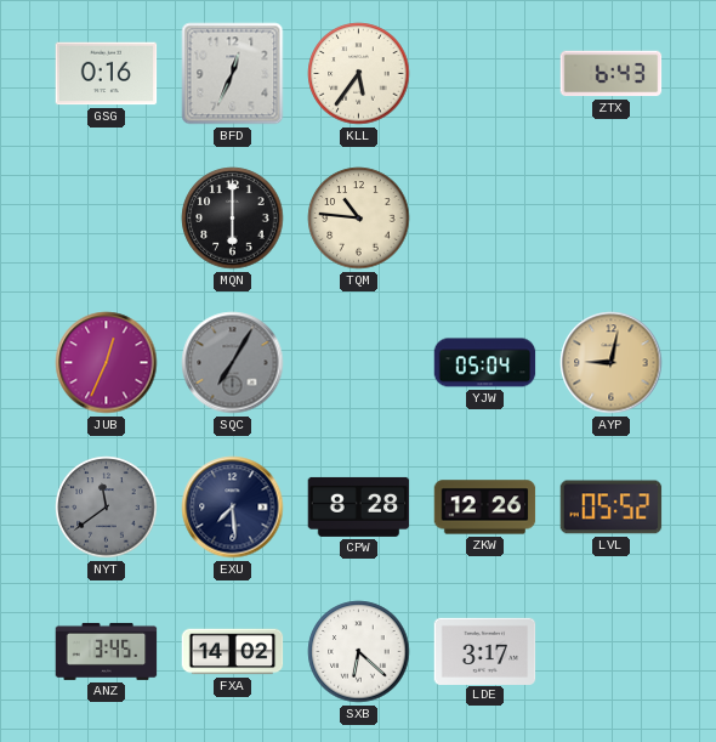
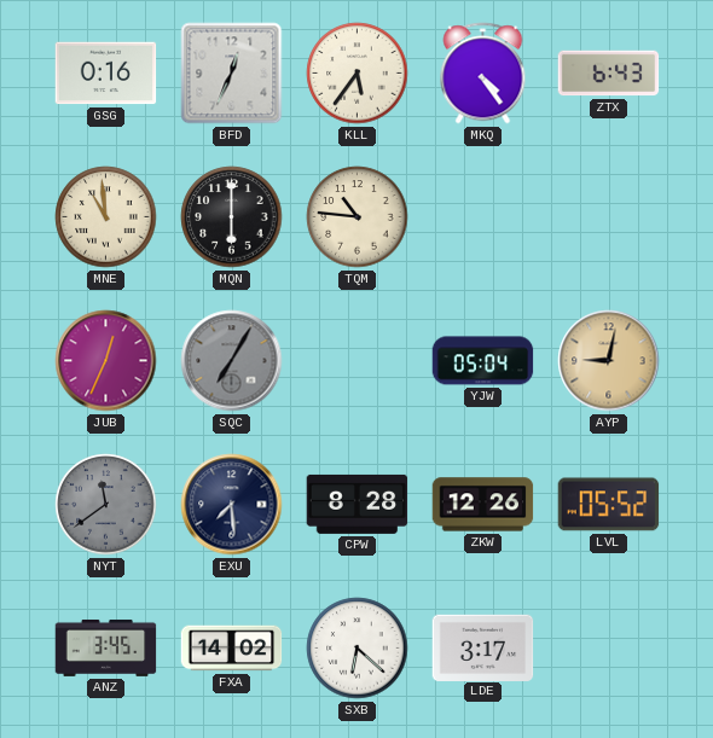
MKQ: none -> 4:24 (483, 74)
MNE: none -> 10:59 (106, 217)
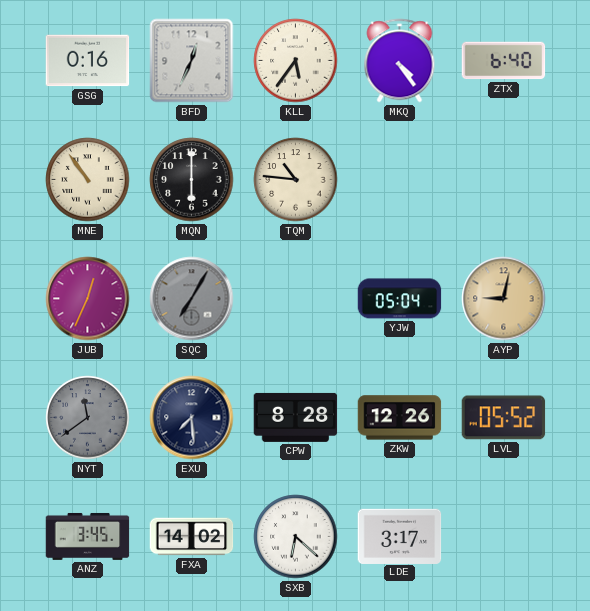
ZTX: 6:43 -> 6:40 (504, 61)
MNE: 10:59 -> 10:54 (88, 180)
